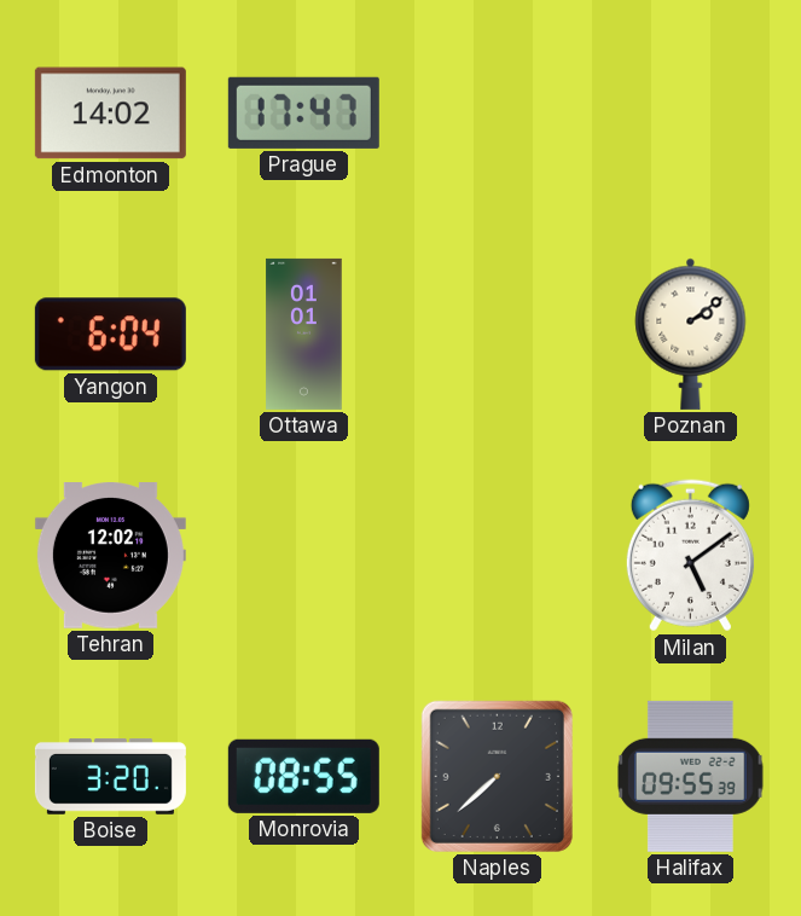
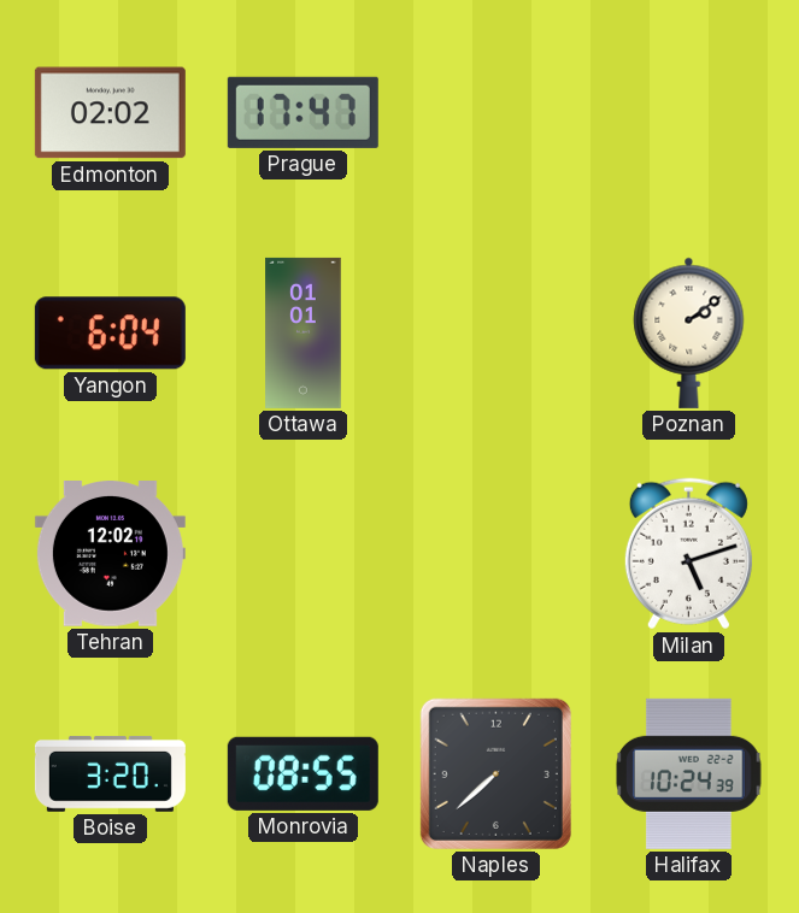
Edmonton: 14:02 -> 02:02 (110, 113)
Milan: 5:09 -> 5:12 (688, 554)
Halifax: 09:55 -> 10:24 (689, 773)
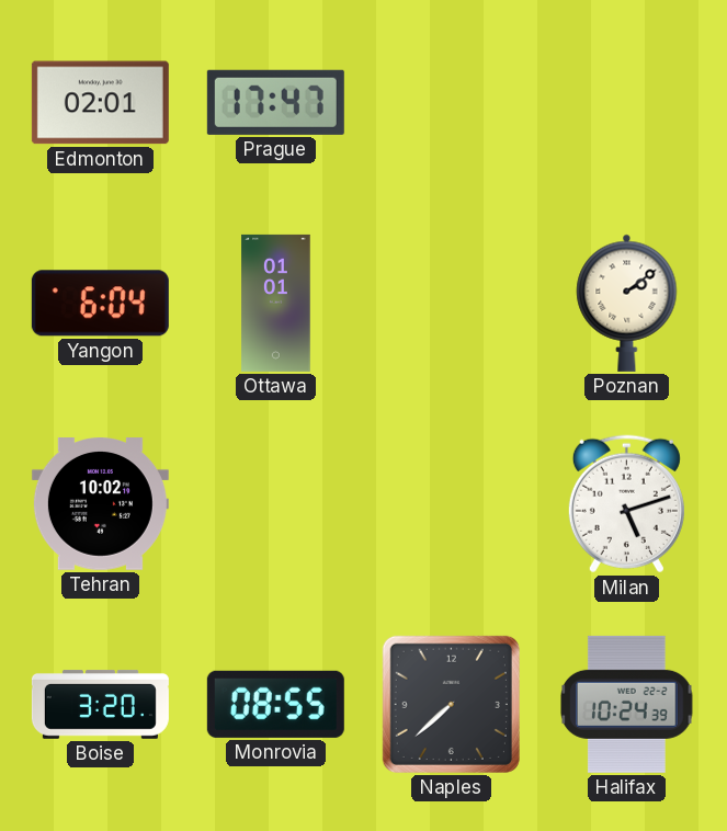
Edmonton: 02:02 -> 02:01 (100, 103)
Tehran: 12:02 -> 10:02 (100, 504)
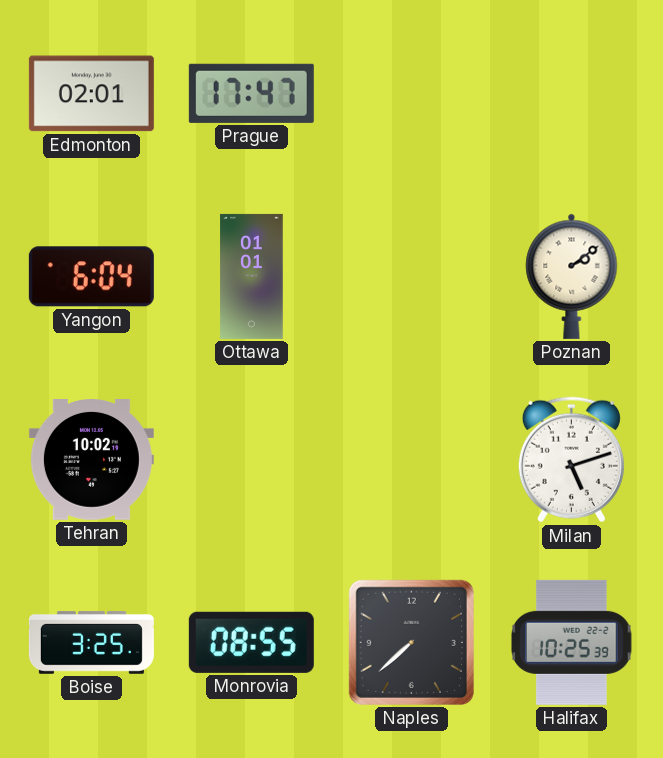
Boise: 3:20 -> 3:25 (91, 643)
Halifax: 10:24 -> 10:25 (572, 642)
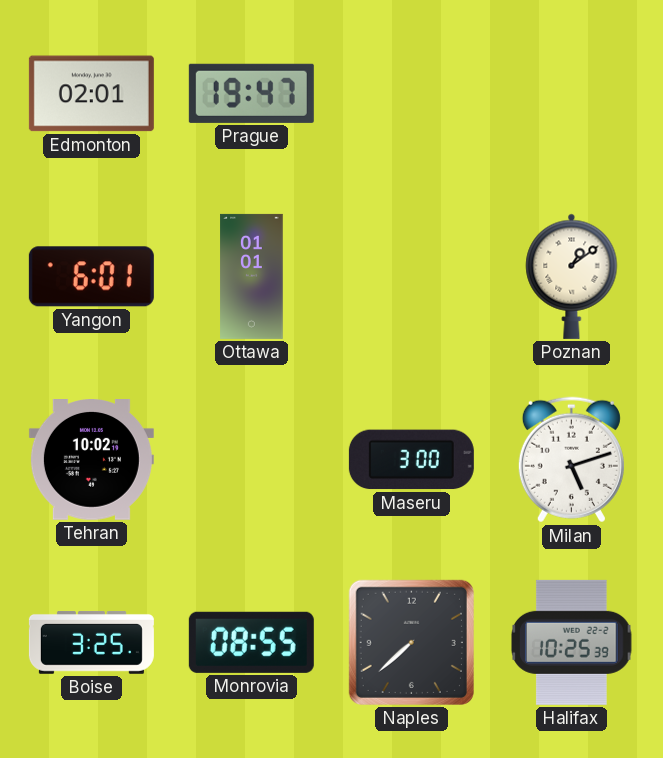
Prague: 17:47 -> 19:47 (251, 93)
Yangon: 6:04 -> 6:01 (91, 277)
Poznan: 2:09 -> 1:09 (572, 276)
Maseru: none -> 3:00 (411, 460)
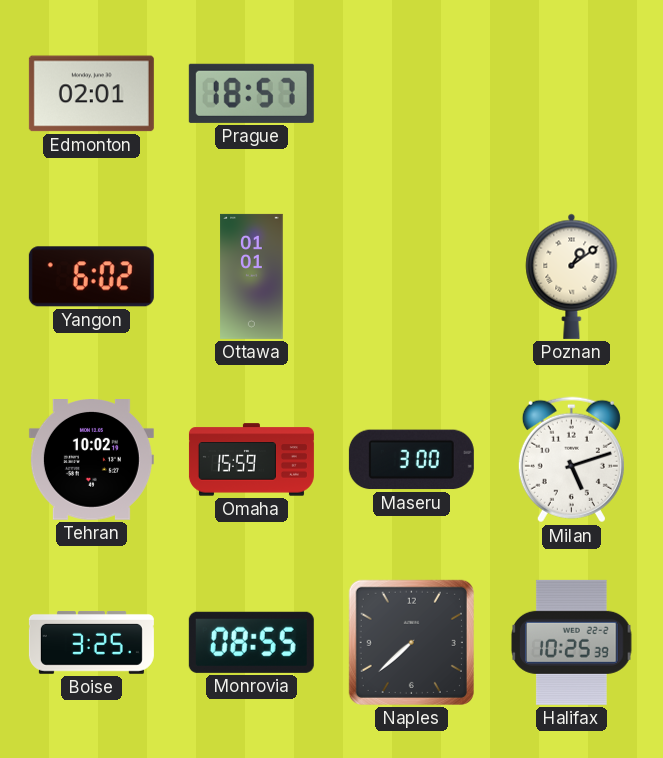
Prague: 19:47 -> 18:57 (251, 93)
Yangon: 6:01 -> 6:02 (91, 277)
Omaha: none -> 15:59 (251, 460)
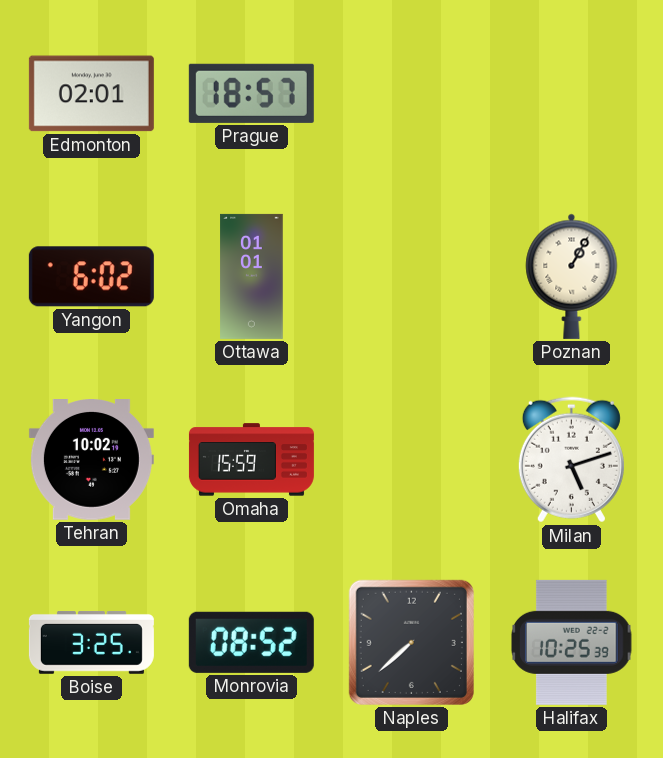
Poznan: 1:09 -> 1:05 (572, 276)
Maseru: 3:00 -> none (411, 460)
Monrovia: 08:55 -> 08:52 (251, 642)
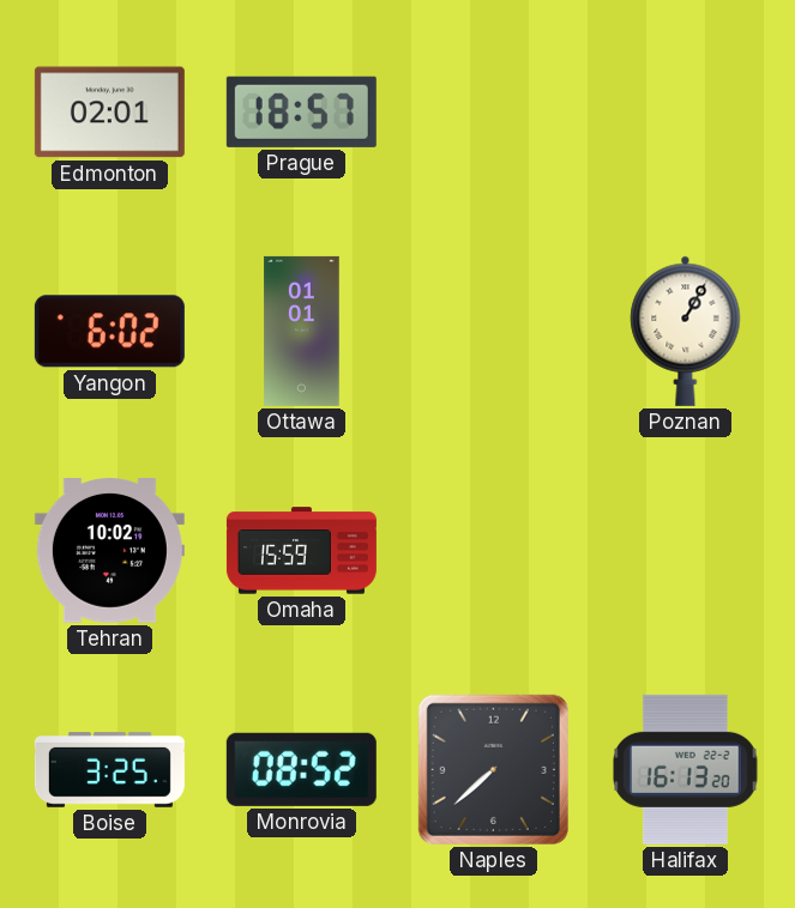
Milan: 5:12 -> none (571, 460)
Halifax: 10:25 -> 16:13 (686, 769)
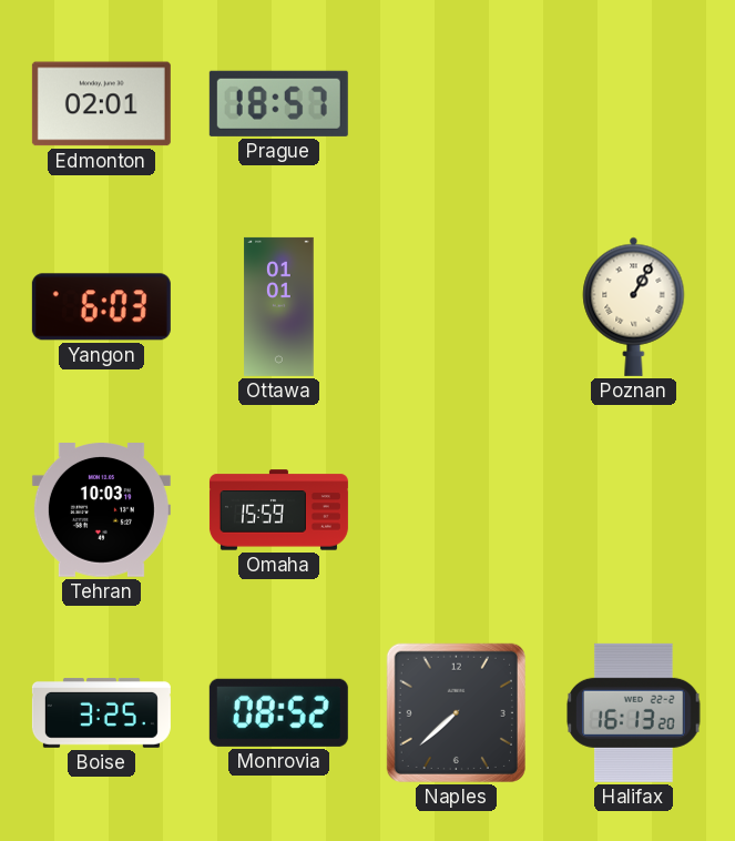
Yangon: 6:02 -> 6:03 (101, 307)
Tehran: 10:02 -> 10:03 (101, 510)
